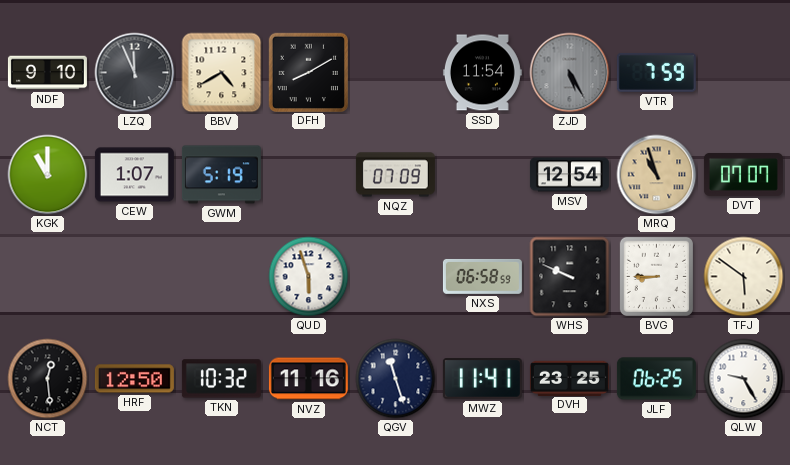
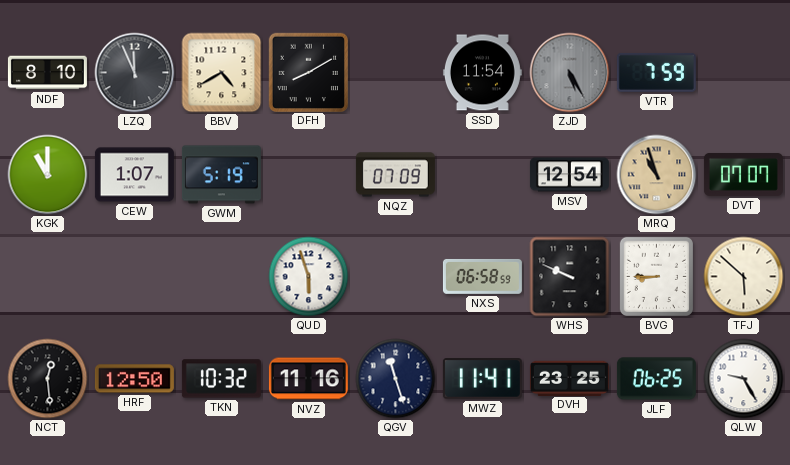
NDF: 9:10 -> 8:10 (47, 73)
TFJ: 5:51 -> 5:52 (744, 277)
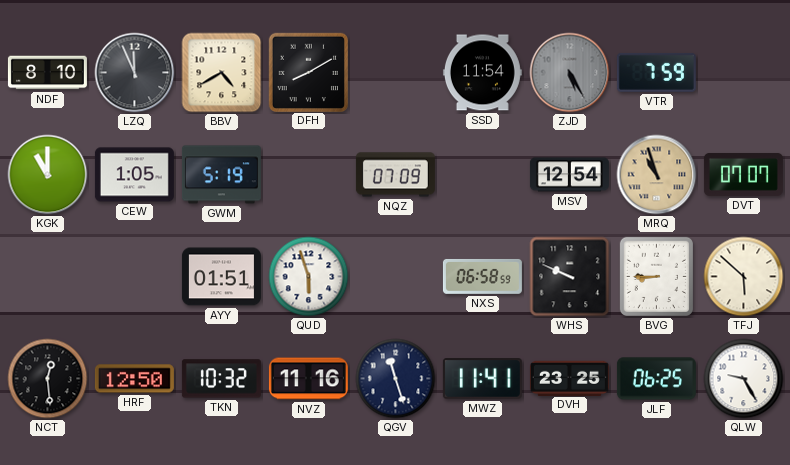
CEW: 1:07 -> 1:05 (134, 175)
AYY: none -> 01:51 (221, 277)
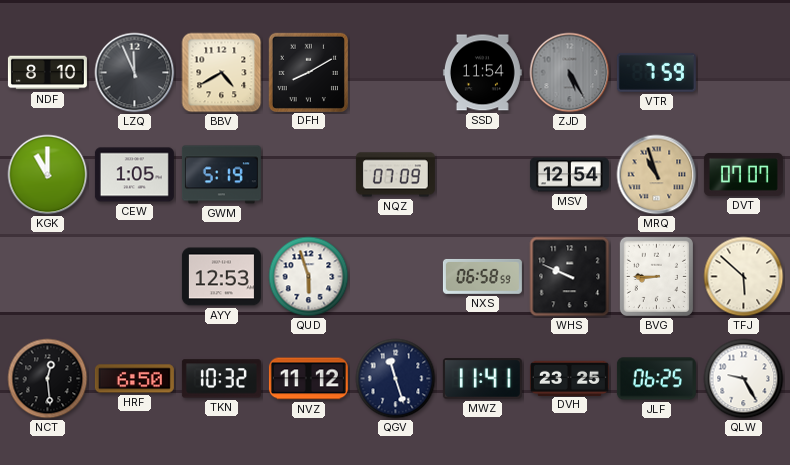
AYY: 01:51 -> 12:53 (221, 277)
HRF: 12:50 -> 6:50 (134, 379)
NVZ: 11:16 -> 11:12 (308, 379)
